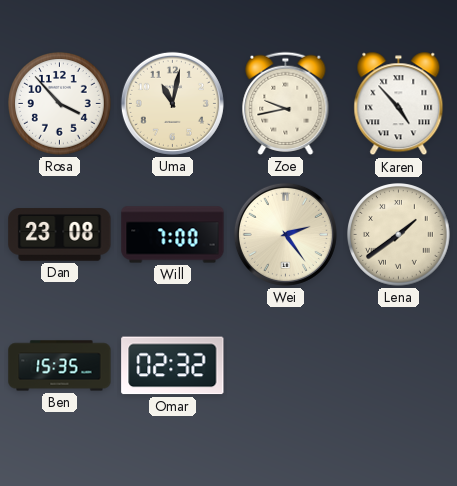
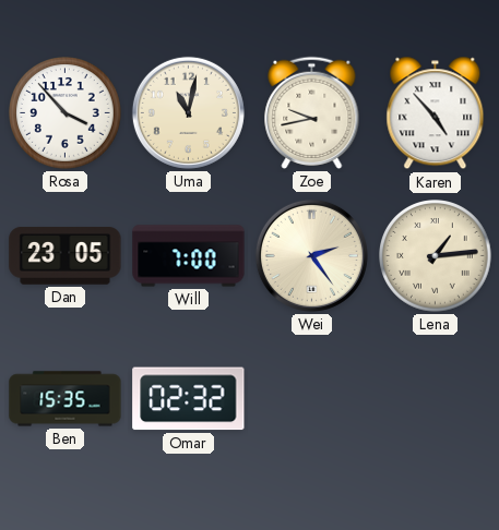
Dan: 23:08 -> 23:05 (66, 256)
Lena: 1:39 -> 1:14 (436, 256)
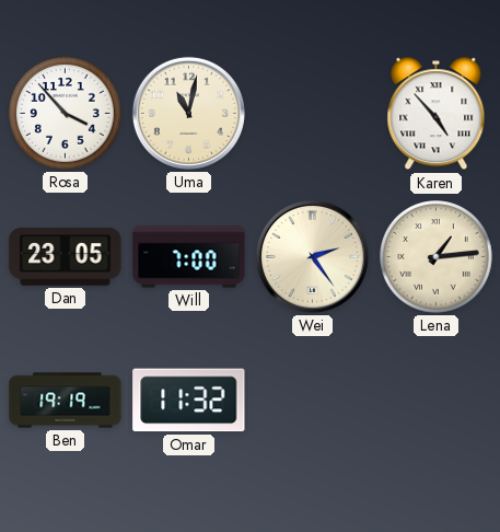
Zoe: 9:43 -> none (312, 112)
Ben: 15:35 -> 19:19 (66, 401)
Omar: 02:32 -> 11:32 (189, 401)
